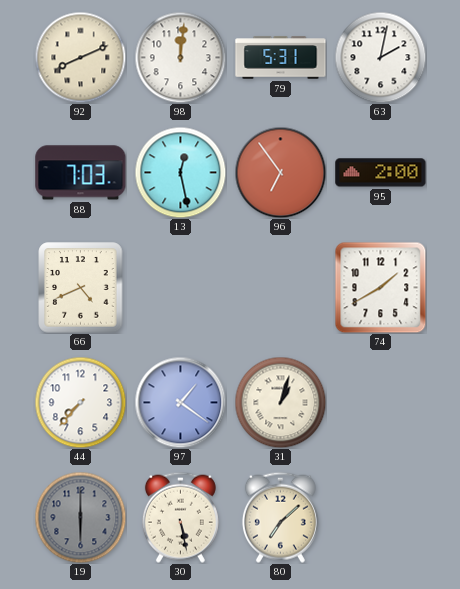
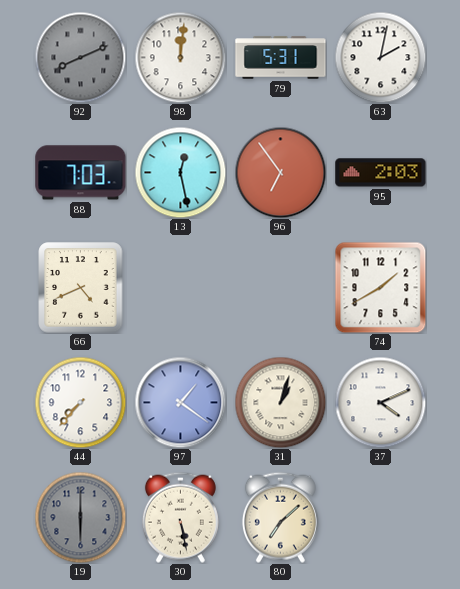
92 dial: cream -> grey (80, 57)
95: 2:00 -> 2:03 (381, 173)
37: none -> 4:11 (380, 402)
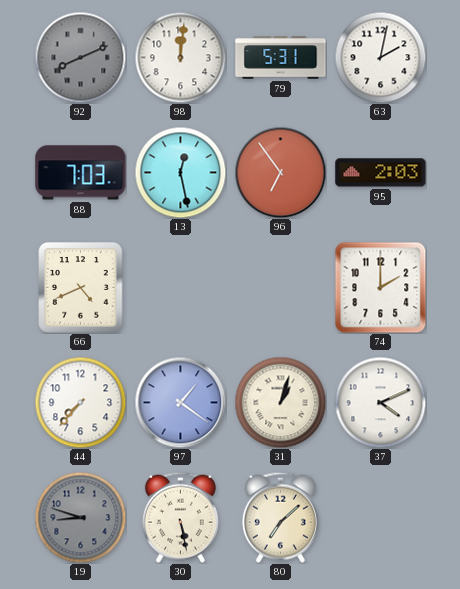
74: 1:40 -> 2:00 (380, 287)
19: 6:00 -> 8:48 (80, 517)
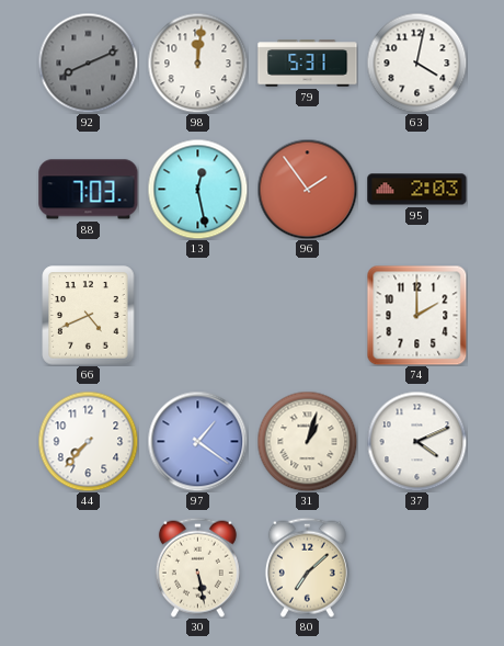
63: 2:02 -> 4:02 (416, 63)
96: 6:54 -> 1:54 (307, 189)
19: 8:48 -> none (80, 517)
